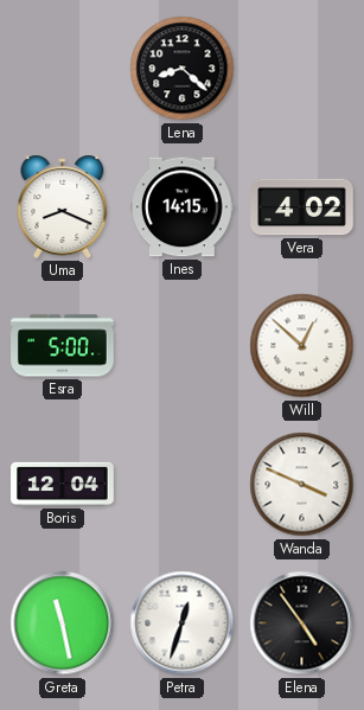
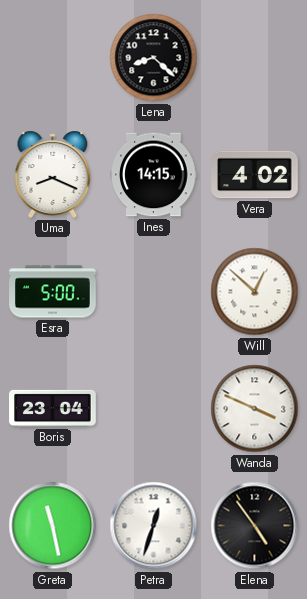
Boris: 12:04 -> 23:04 (53, 408)
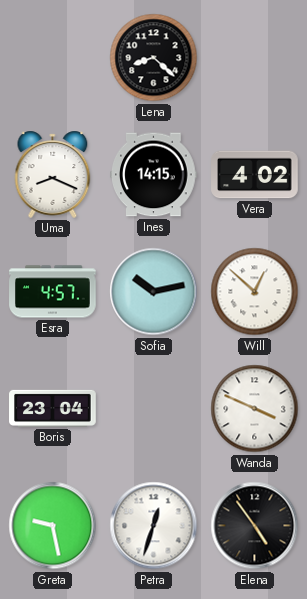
Esra: 5:00 -> 4:57 (53, 292)
Sofia: none -> 10:13 (154, 292)
Greta: 11:28 -> 9:28 (53, 526)
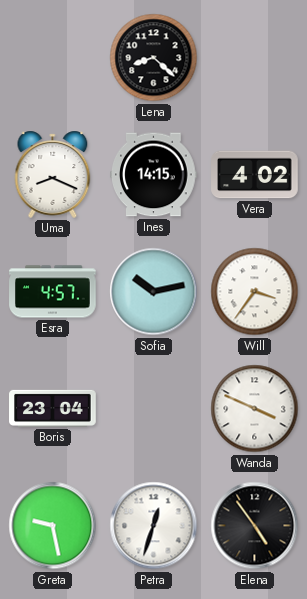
Will: 12:52 -> 3:36 (255, 292)
